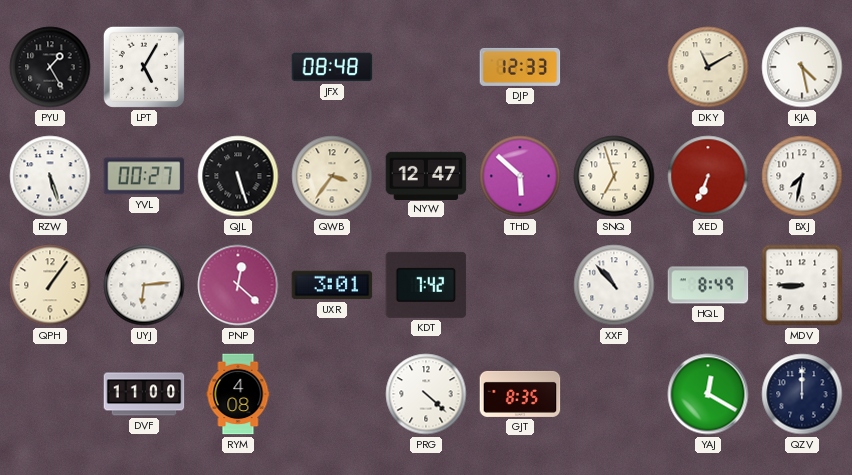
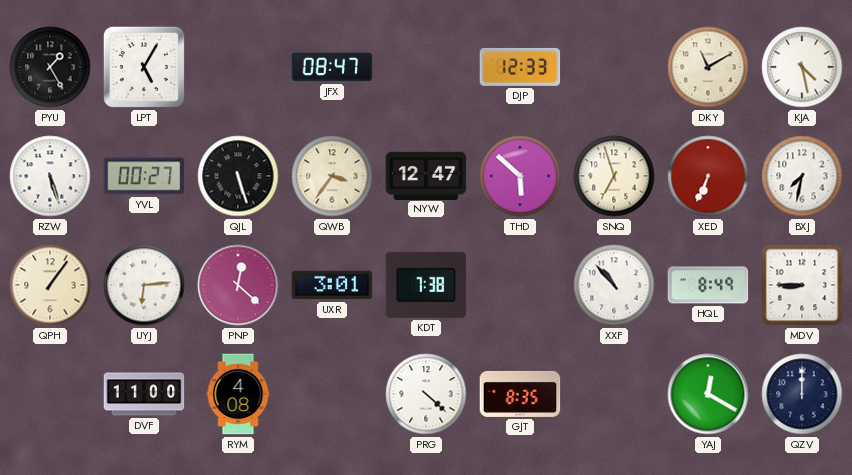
JFX: 08:48 -> 08:47 (332, 67)
KDT: 7:42 -> 7:38 (426, 285)
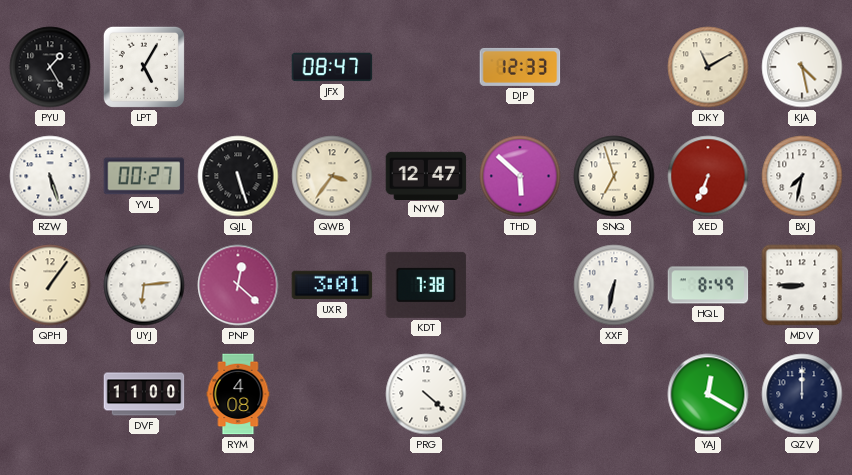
XXF: 10:53 -> 6:32 (614, 285)
GJT: 8:35 -> none (520, 394)
